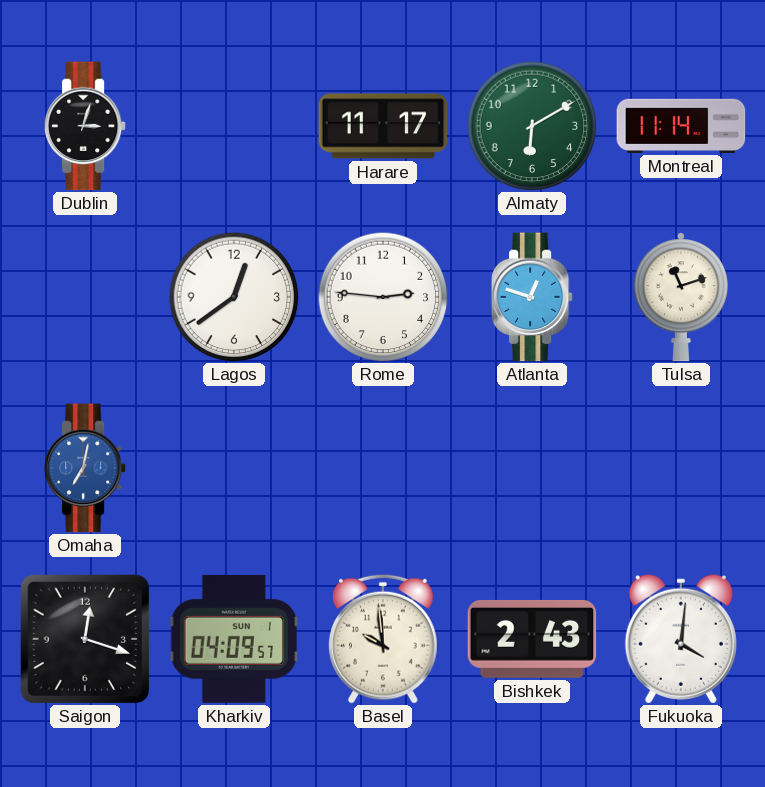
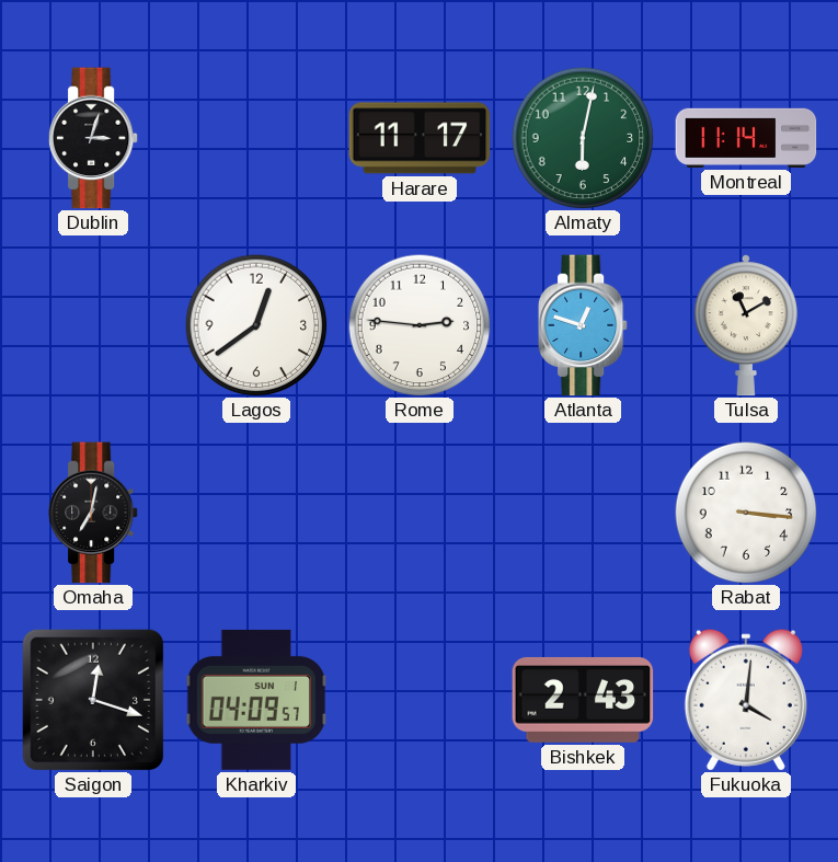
Almaty: 6:10 -> 6:02 (583, 138)
Tulsa: 11:12 -> 11:10 (746, 325)
Omaha dial: blue -> black (93, 513)
Rabat: none -> 3:16 (746, 513)
Basel: 9:59 -> none (383, 639)
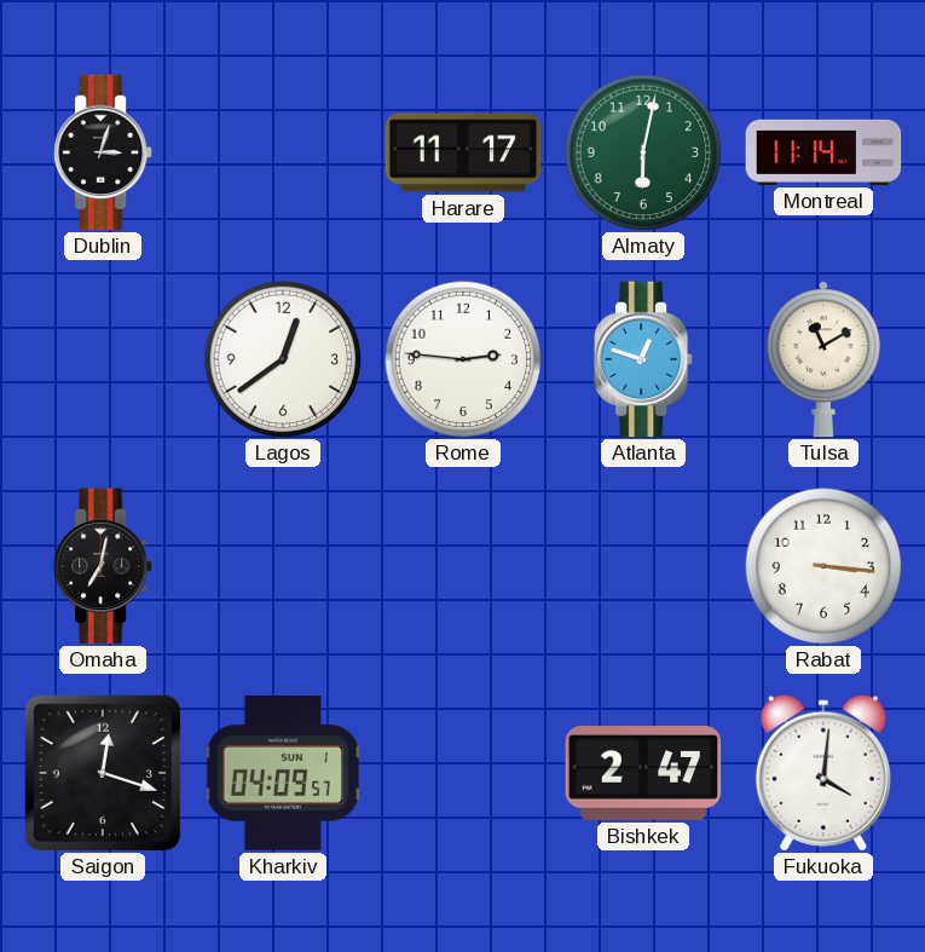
Bishkek: 2:43 -> 2:47 (643, 773)
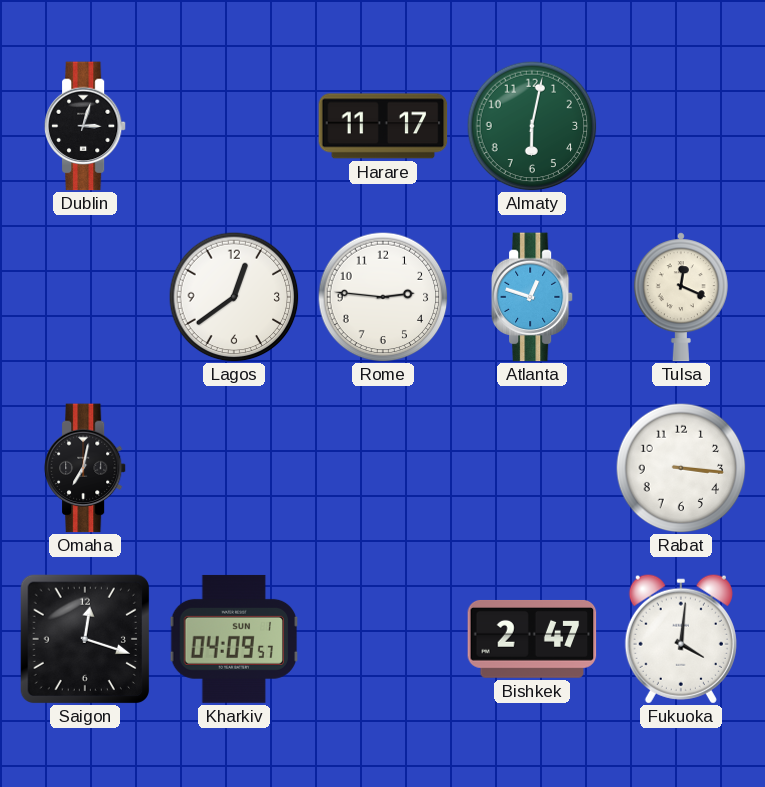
Montreal: 11:14 -> none (823, 152)
Tulsa: 11:10 -> 12:19 (681, 297)
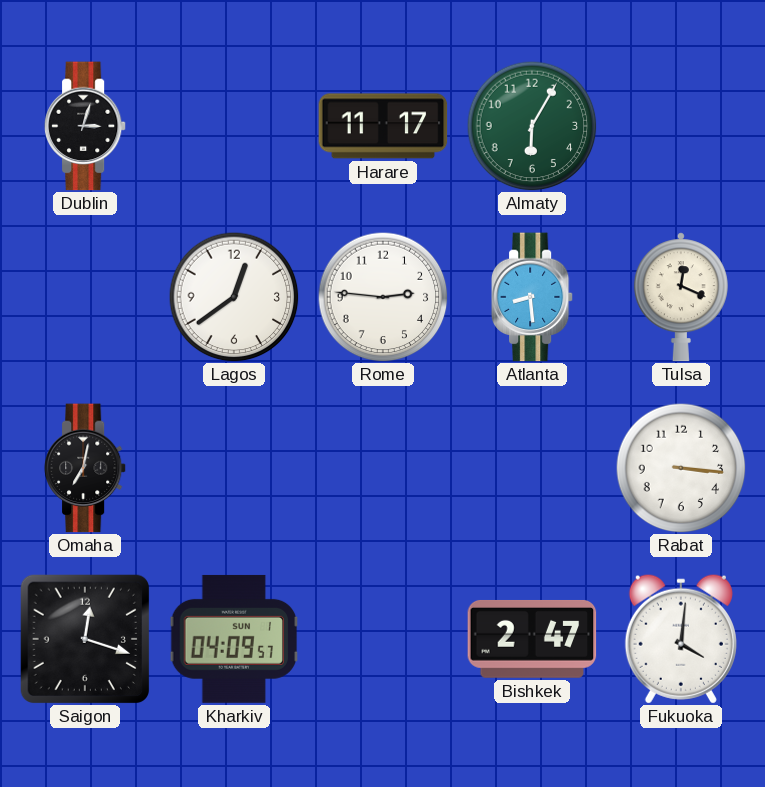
Almaty: 6:02 -> 6:05 (532, 126)
Atlanta: 12:48 -> 8:29 (532, 297)
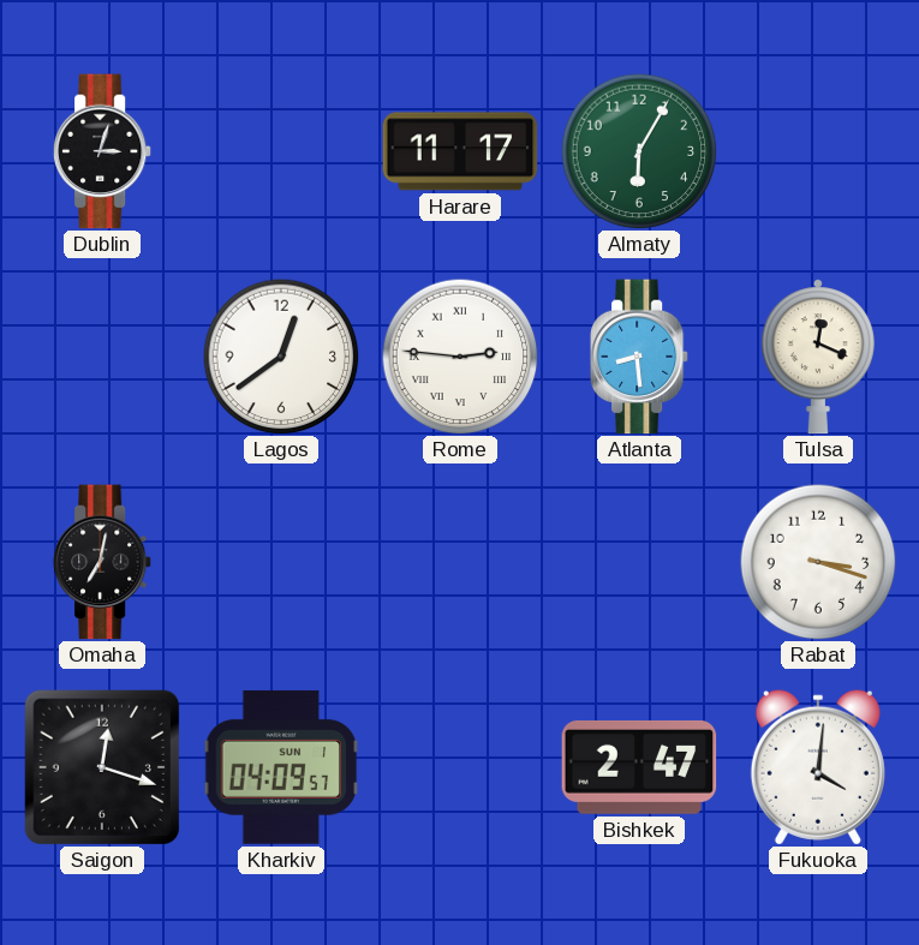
Rome numerals: Arabic -> Roman (460, 357)
Rabat: 3:16 -> 3:18 (818, 562)
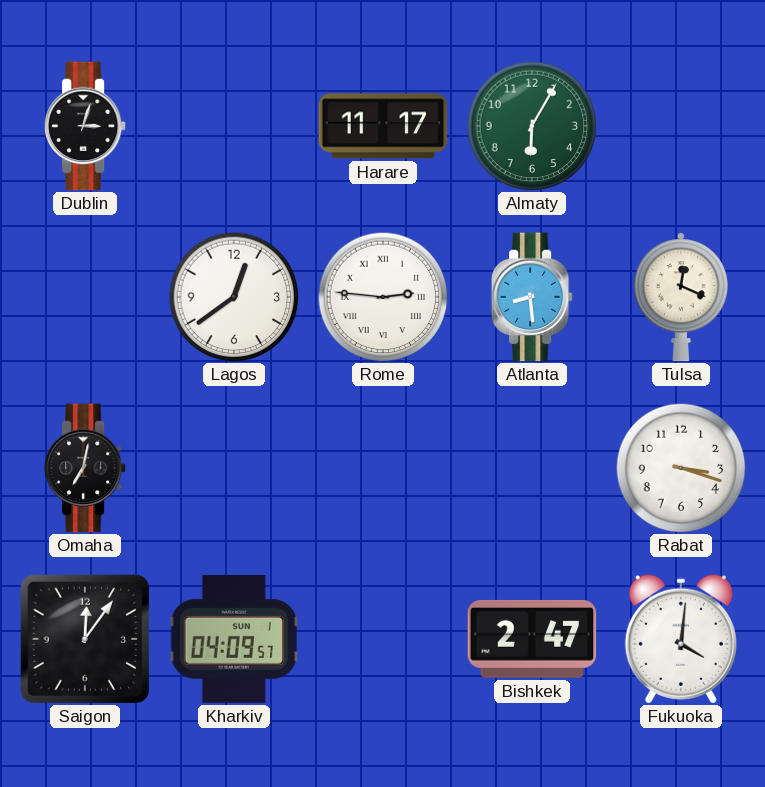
Saigon: 12:18 -> 12:06 (84, 638)
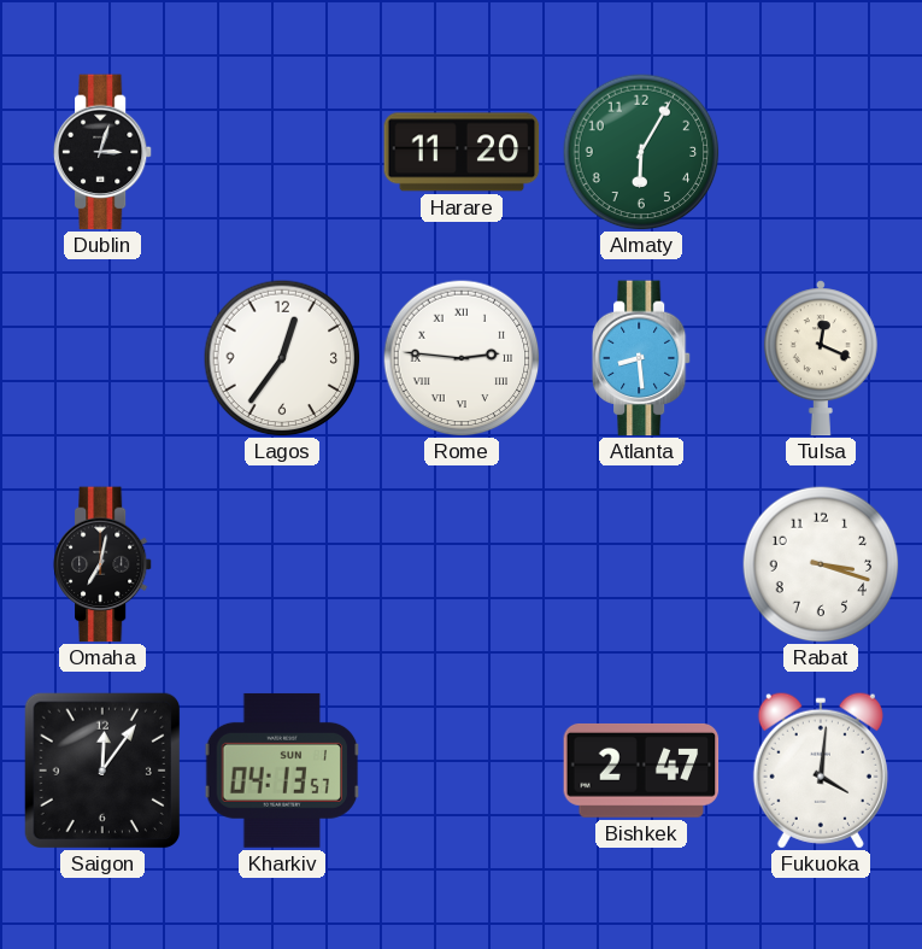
Harare: 11:17 -> 11:20 (462, 152)
Lagos: 12:39 -> 12:36 (282, 358)
Kharkiv: 04:09 -> 04:13 (282, 771)
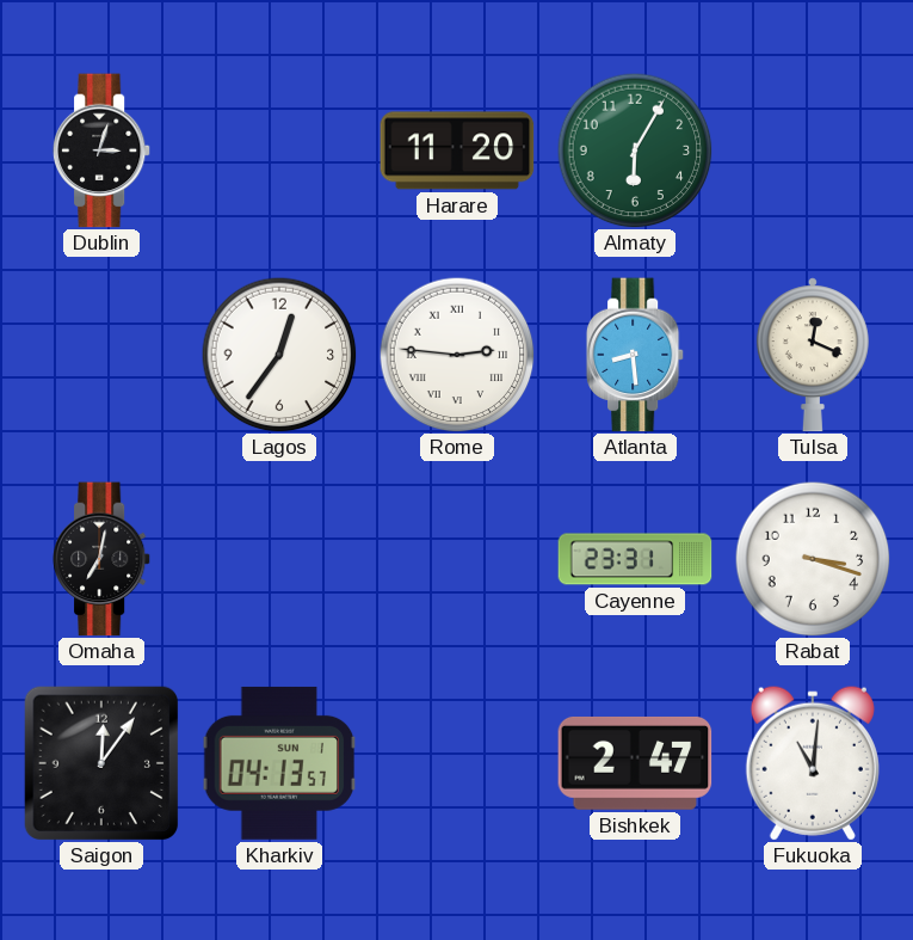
Cayenne: none -> 23:31 (635, 559)
Fukuoka: 4:01 -> 11:01 (813, 763)
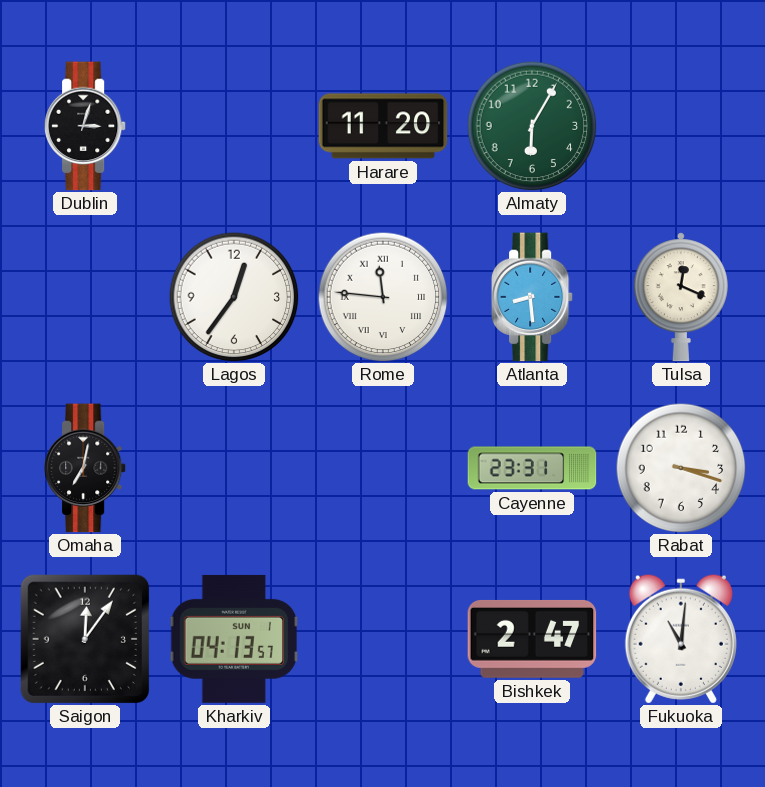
Rome: 2:46 -> 11:46 (383, 297)
